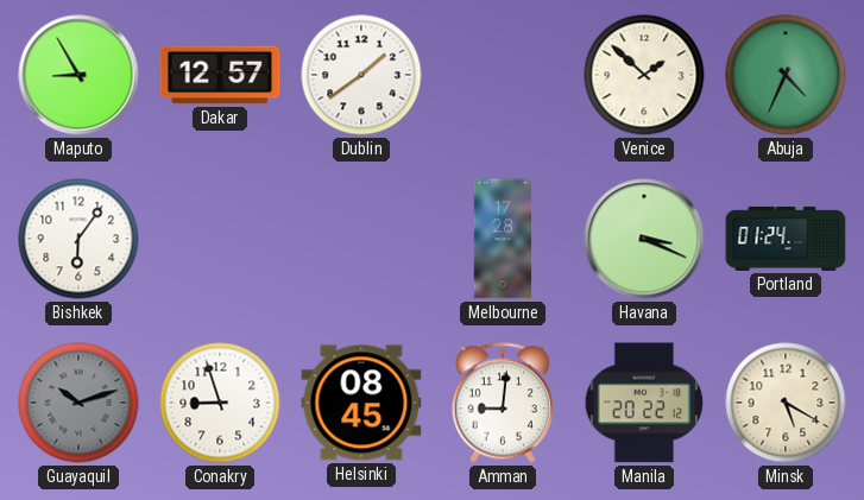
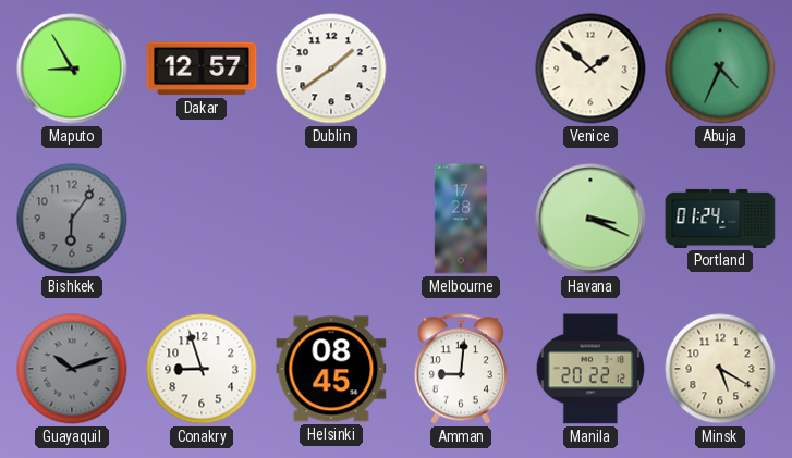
Bishkek dial: white -> grey (72, 219)
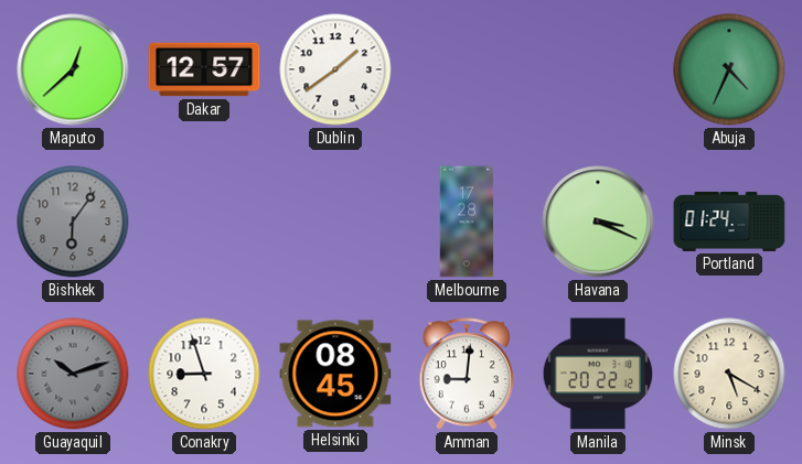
Maputo: 8:55 -> 12:38 (73, 69)
Venice: 1:52 -> none (590, 69)
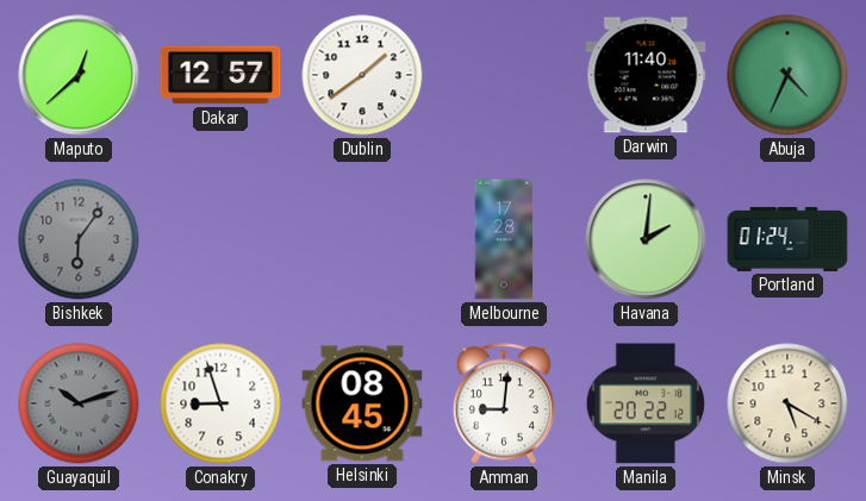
Darwin: none -> 11:40 (646, 75)
Havana: 3:19 -> 2:01 (646, 239)
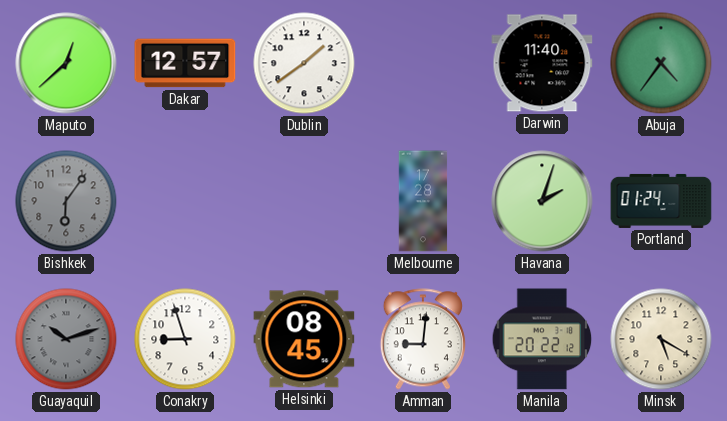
Abuja: 4:34 -> 4:36 (661, 63)
Havana: 2:01 -> 2:03 (542, 201)
